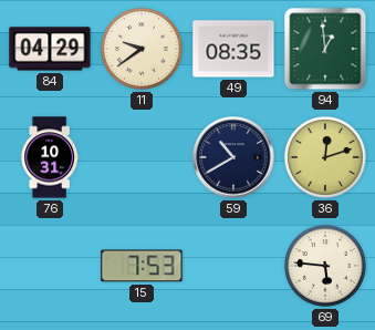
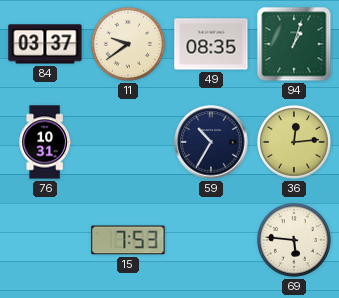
84: 04:29 -> 03:37 (45, 44)
94: 12:59 -> 1:03 (294, 44)
59: 10:40 -> 10:35 (211, 142)
36: 12:12 -> 12:14 (294, 142)
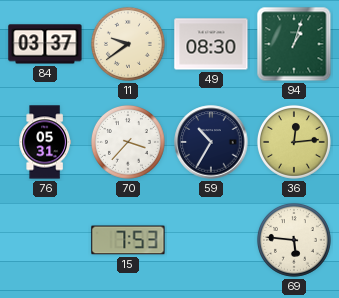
49: 08:35 -> 08:30 (211, 44)
76: 10:31 -> 05:31 (45, 142)
70: none -> 3:37 (128, 142)
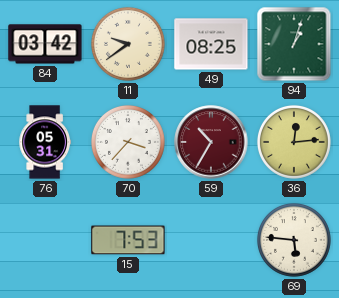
84: 03:37 -> 03:42 (45, 44)
49: 08:30 -> 08:25 (211, 44)
59 dial: navy -> burgundy (211, 142)
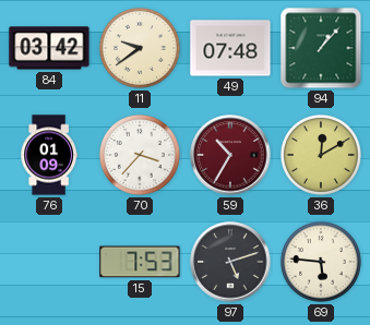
49: 08:25 -> 07:48 (230, 48)
94: 1:03 -> 1:07 (321, 48)
76: 05:31 -> 01:09 (49, 155)
36: 12:14 -> 12:10 (321, 155)
97: none -> 5:12 (230, 262)
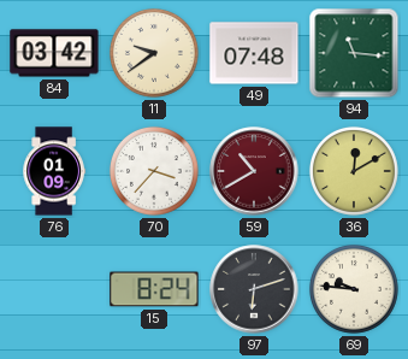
94: 1:07 -> 11:16 (354, 53)
59: 10:35 -> 10:40 (254, 171)
15: 7:53 -> 8:24 (154, 289)
97: 5:12 -> 6:12 (254, 289)
69: 5:46 -> 9:46 (354, 289)
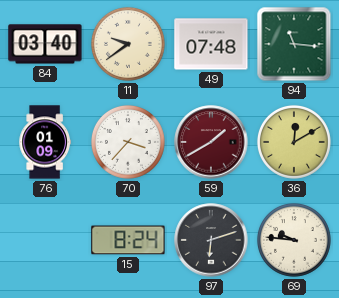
84: 03:42 -> 03:40 (45, 44)
59: 10:40 -> 1:40 (211, 142)
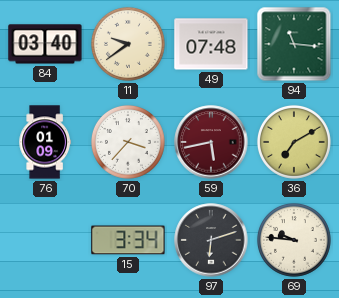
59: 1:40 -> 5:43 (211, 142)
36: 12:10 -> 7:10 (294, 142)
15: 8:24 -> 3:34 (128, 240)
